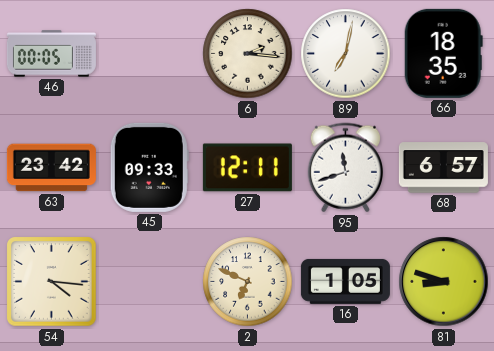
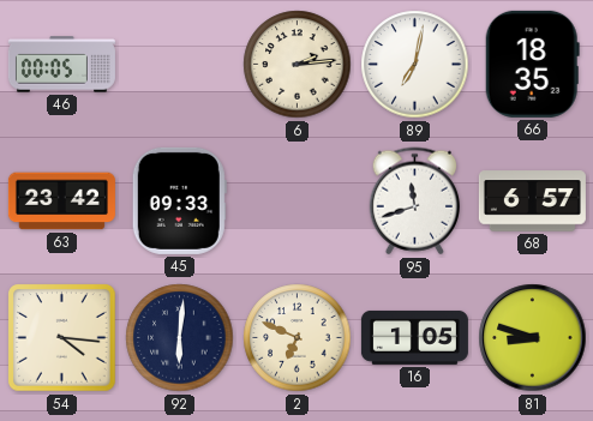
6: 2:16 -> 2:14 (298, 65)
27: 12:11 -> none (247, 168)
92: none -> 6:01 (180, 338)
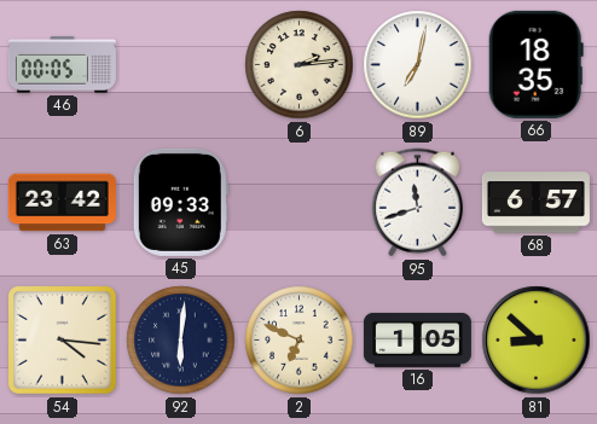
81: 8:48 -> 8:52 (537, 341)
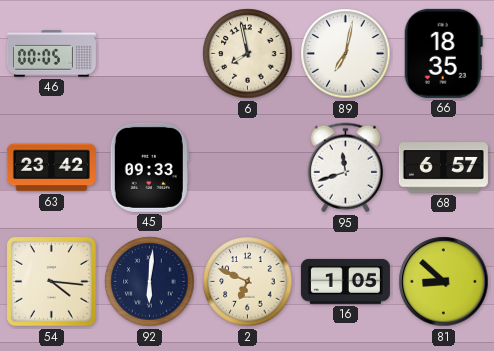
6: 2:14 -> 7:58 (248, 54)
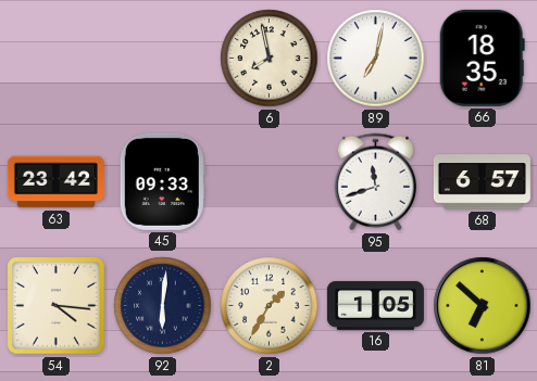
46: 00:05 -> none (51, 54)
2: 6:49 -> 1:35 (270, 306)
81: 8:52 -> 6:52 (483, 306)
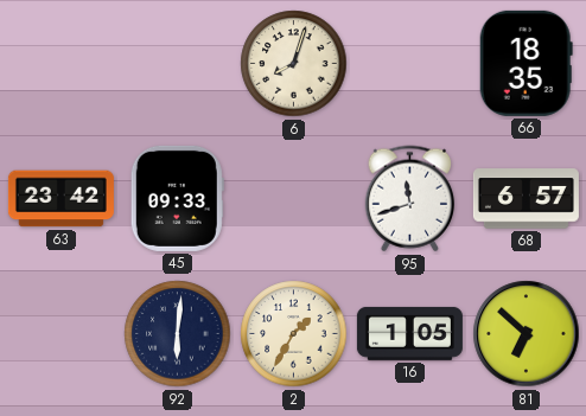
6: 7:58 -> 8:03 (294, 64)
89: 7:02 -> none (376, 59)
54: 4:16 -> none (57, 306)
